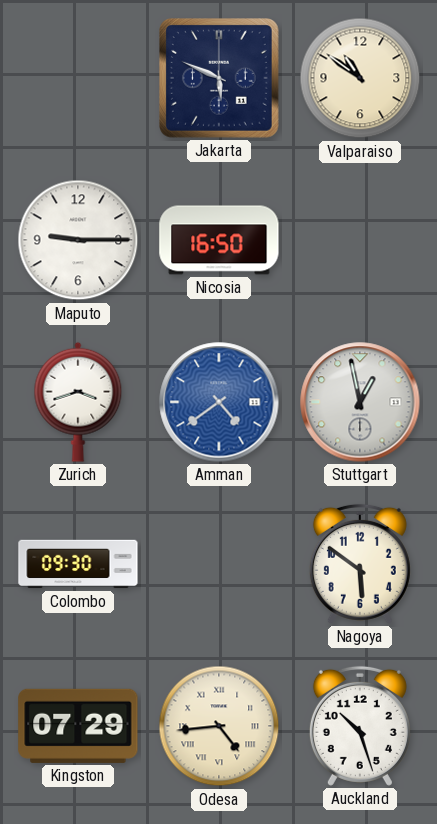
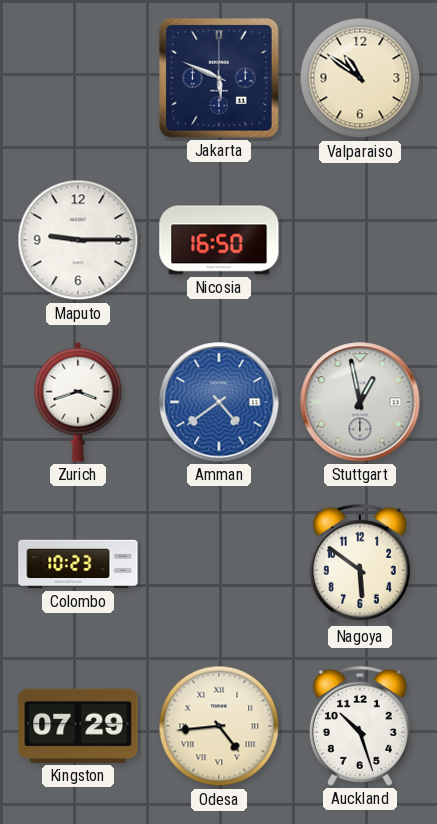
Colombo: 09:30 -> 10:23 (78, 564)
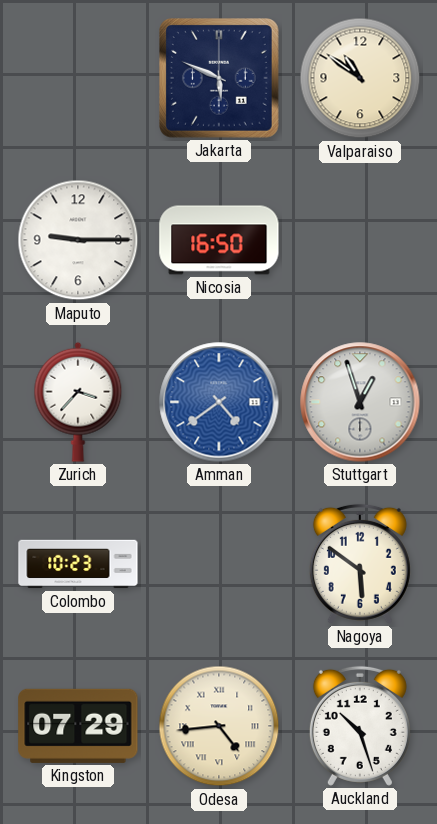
Zurich: 3:42 -> 3:37 (78, 402)
Stuttgart: 12:58 -> 12:57 (360, 402)
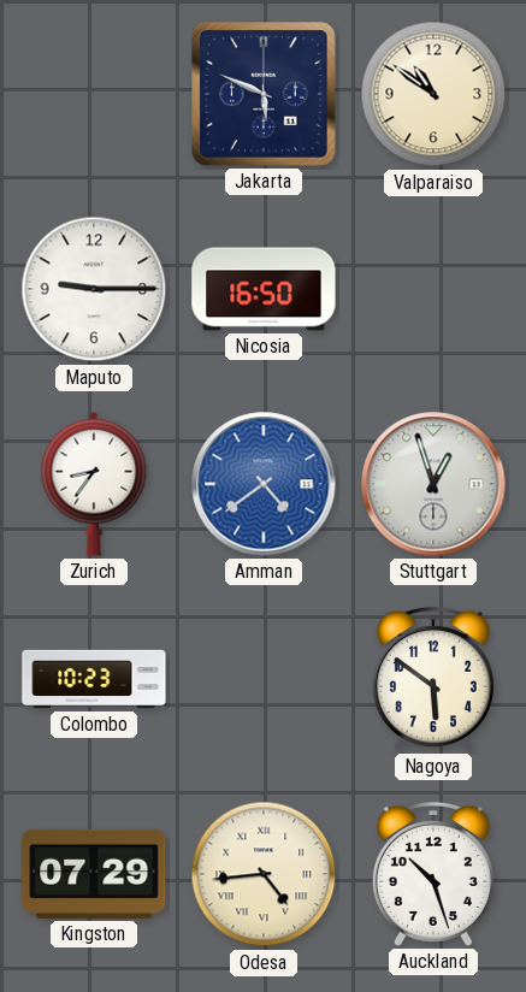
Zurich: 3:37 -> 8:36 (94, 484)
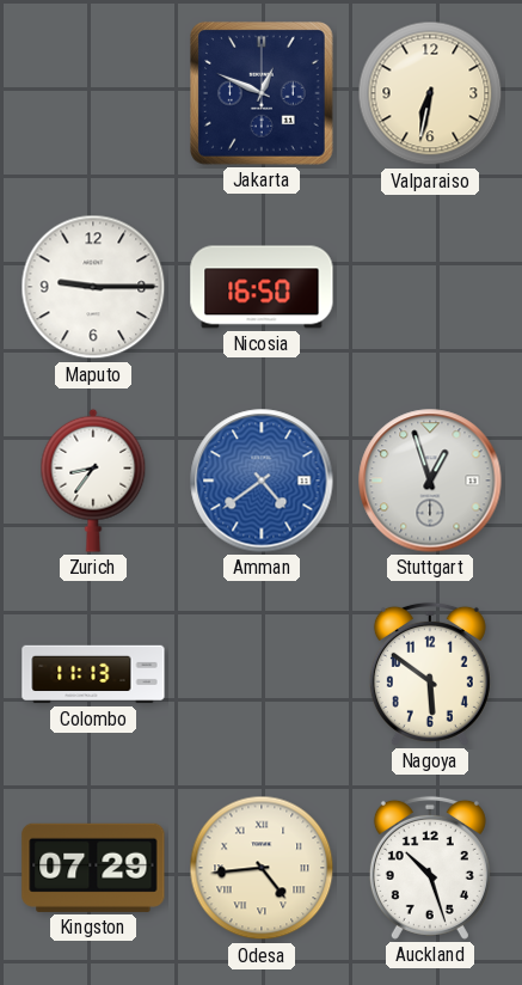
Jakarta: 5:49 -> 12:49 (263, 94)
Valparaiso: 10:51 -> 6:32 (430, 93)
Colombo: 10:23 -> 11:13 (93, 674)
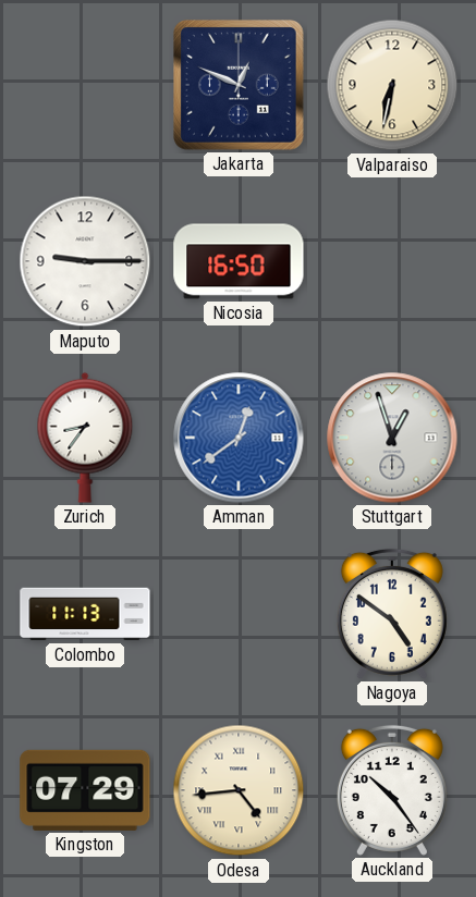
Amman: 4:39 -> 12:39 (239, 438)
Nagoya: 5:51 -> 4:51 (392, 614)
Auckland: 10:27 -> 10:24 (392, 790)
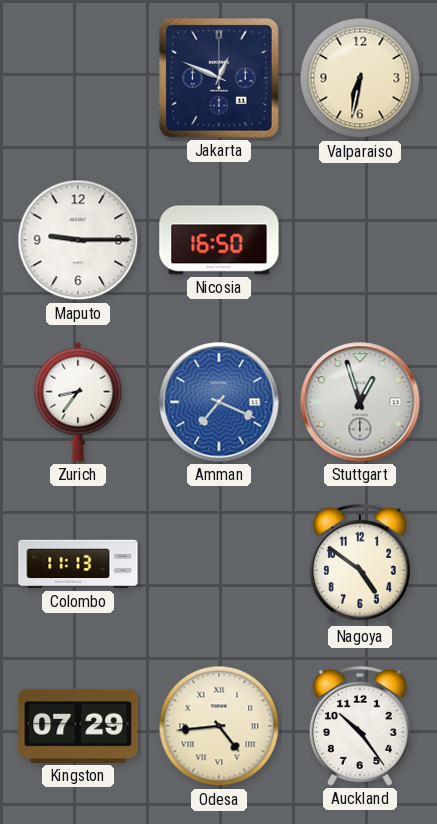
Amman: 12:39 -> 7:19 (219, 402)
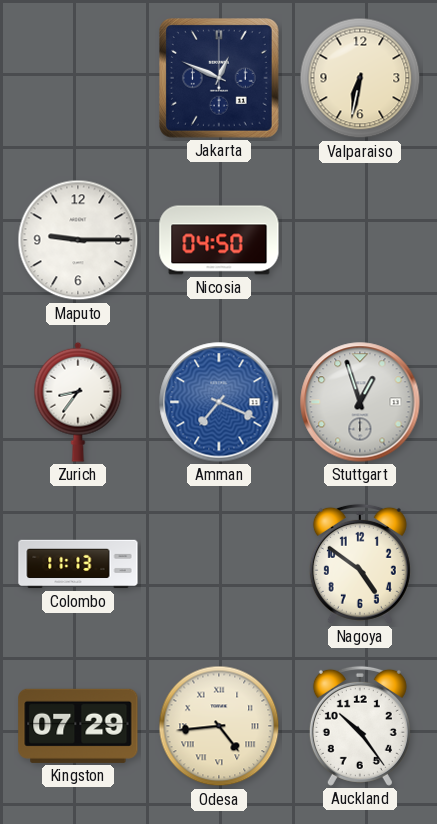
Nicosia: 16:50 -> 04:50 (219, 240)
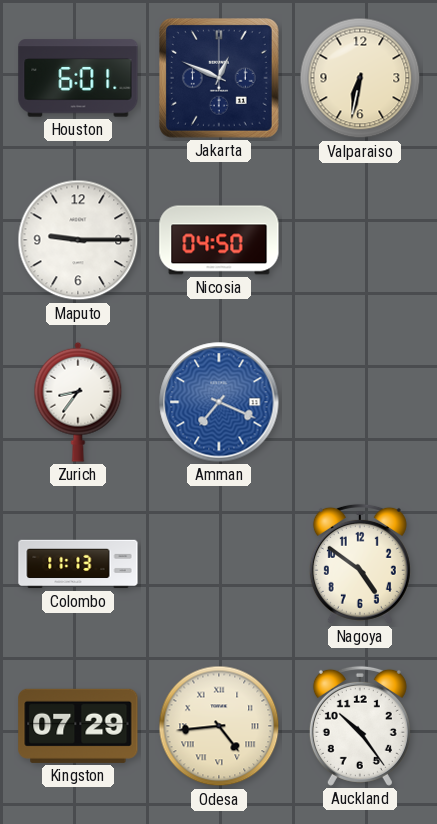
Houston: none -> 6:01 (78, 78)
Stuttgart: 12:57 -> none (360, 402)
